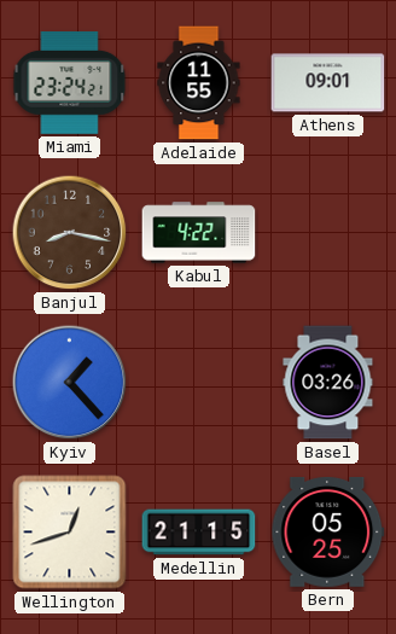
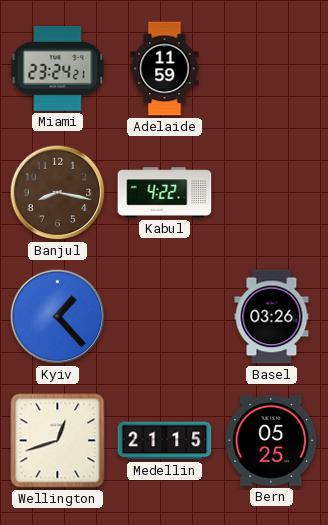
Adelaide: 11:55 -> 11:59 (165, 69)
Athens: 09:01 -> none (328, 83)
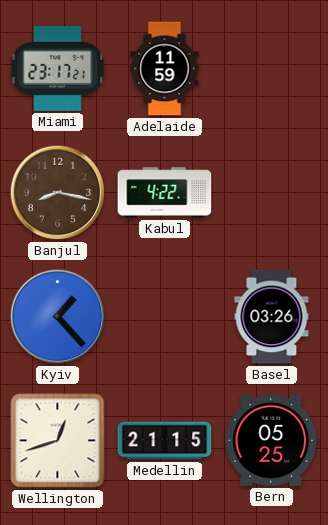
Miami: 23:24 -> 23:17 (58, 69)
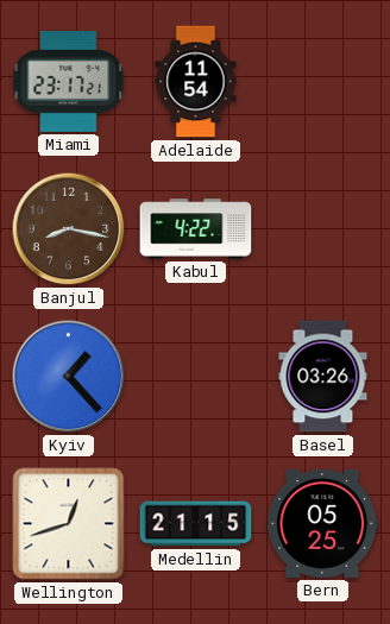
Adelaide: 11:59 -> 11:54 (196, 82)
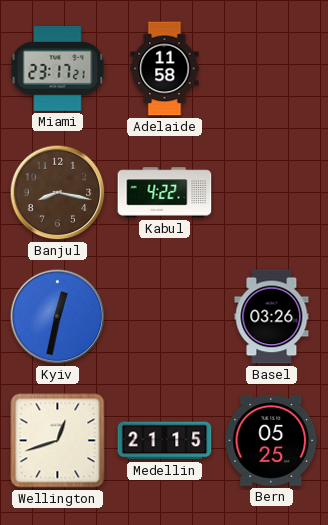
Adelaide: 11:54 -> 11:58 (165, 69)
Kyiv: 1:23 -> 12:32 (58, 317)
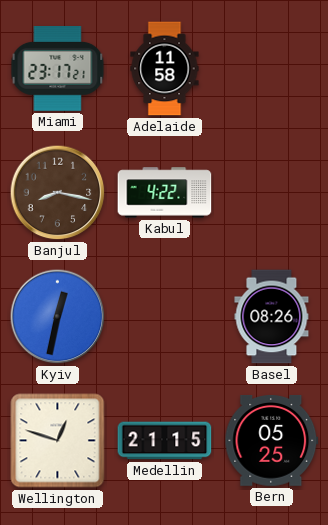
Basel: 03:26 -> 08:26 (272, 317)
Wellington: 12:42 -> 12:48 (58, 441)
